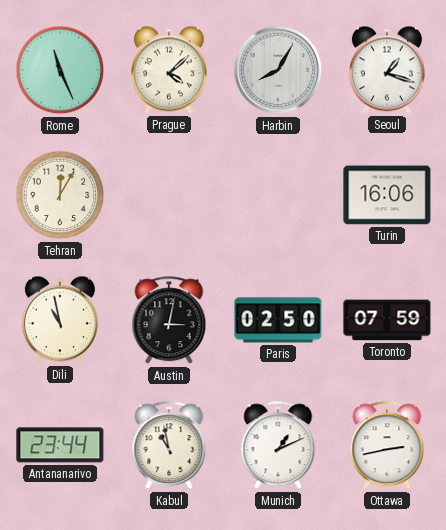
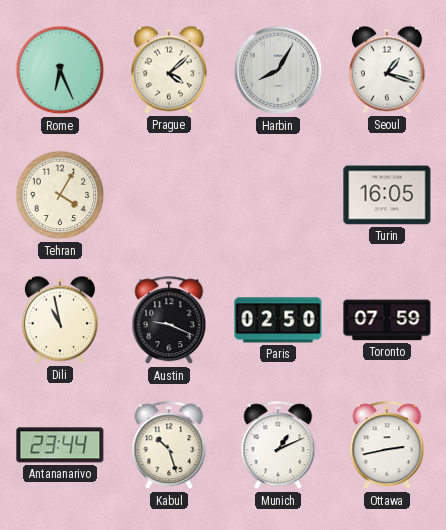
Rome: 11:26 -> 6:26 (60, 70)
Tehran: 12:05 -> 4:05 (60, 195)
Turin: 16:06 -> 16:05 (387, 195)
Austin: 3:02 -> 9:19 (169, 321)
Kabul: 10:58 -> 10:27 (169, 446)
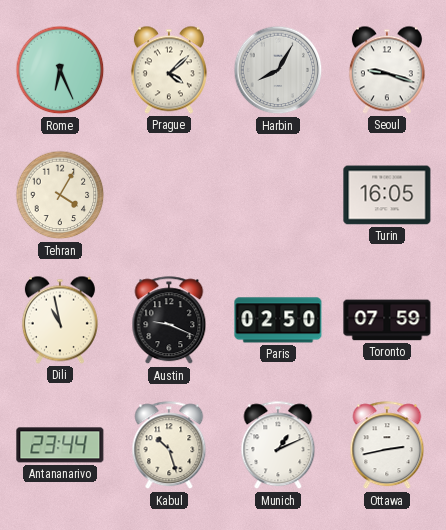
Seoul: 1:18 -> 9:18 (387, 70)
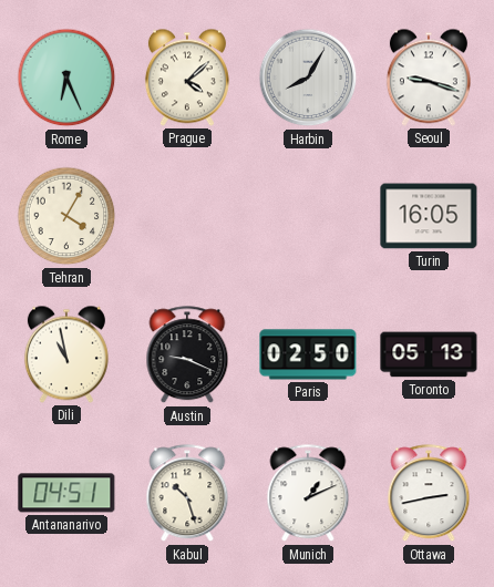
Toronto: 07:59 -> 05:13 (429, 354)
Antananarivo: 23:44 -> 04:51 (66, 493)
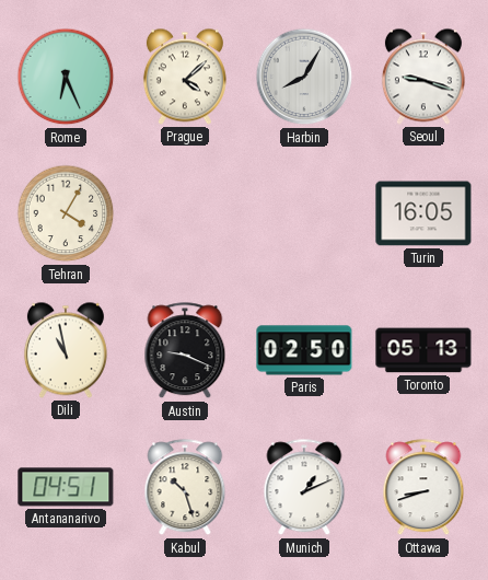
Ottawa: 2:43 -> 8:42 (423, 488)
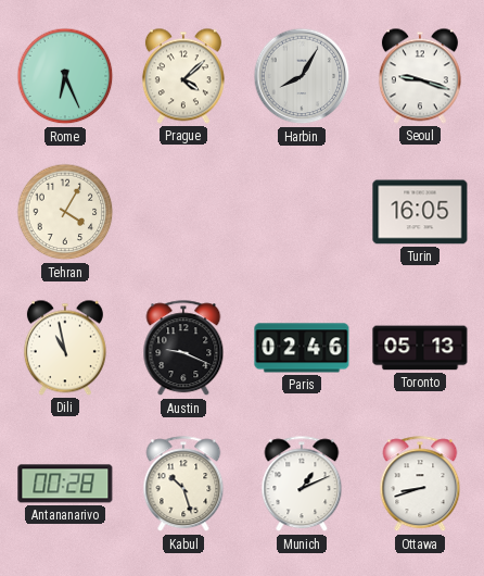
Paris: 02:50 -> 02:46 (302, 348)
Antananarivo: 04:51 -> 00:28 (65, 484)
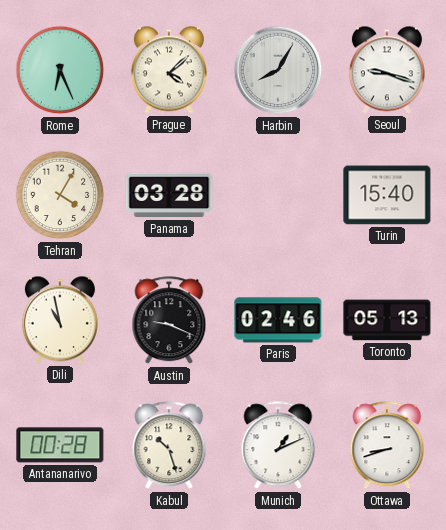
Panama: none -> 03:28 (169, 195)
Turin: 16:05 -> 15:40 (387, 195)
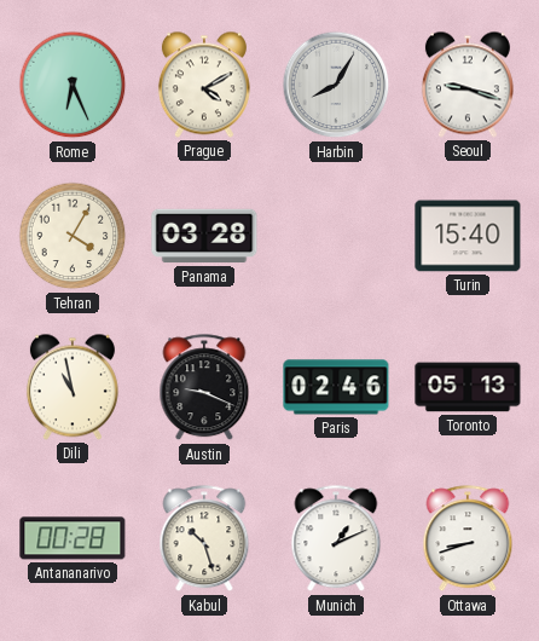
Prague: 4:08 -> 4:10 (204, 85)
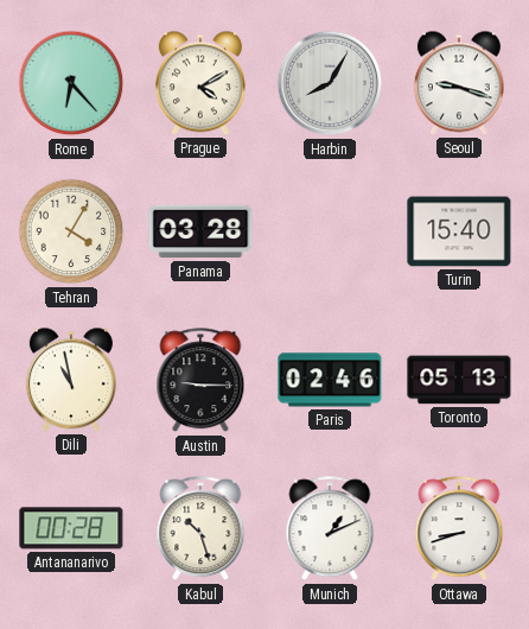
Rome: 6:26 -> 6:23 (71, 83)
Austin: 9:19 -> 9:15 (200, 381)
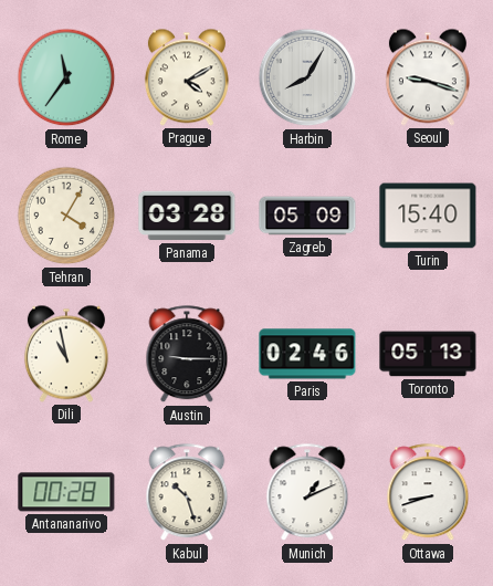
Rome: 6:23 -> 11:36 (66, 77)
Zagreb: none -> 05:09 (307, 216)
